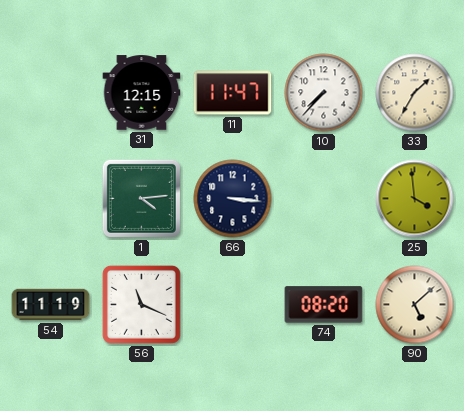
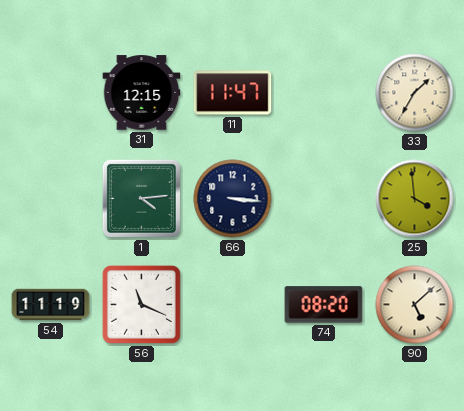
10: 7:37 -> none (324, 93)
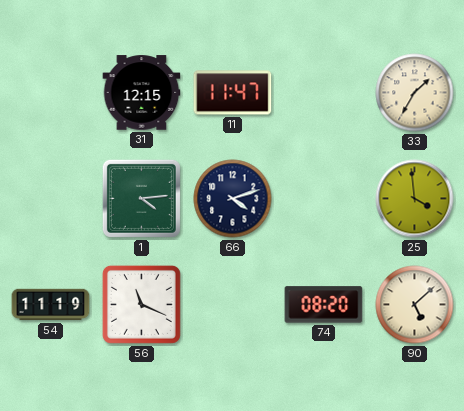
66: 3:16 -> 4:12 (233, 199)
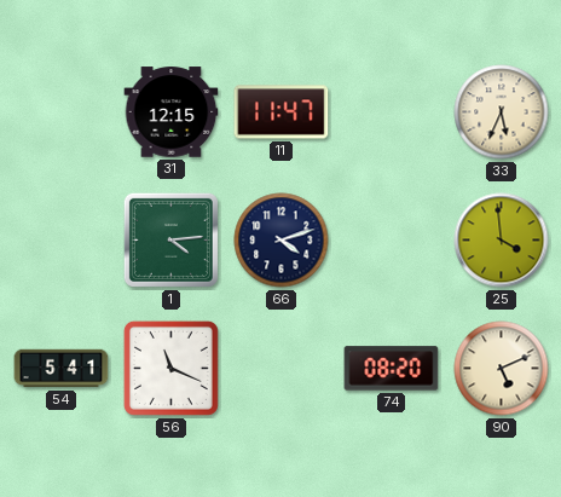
33: 1:35 -> 5:34 (502, 112)
54: 11:19 -> 5:41 (62, 369)
90: 5:08 -> 5:11 (502, 369)
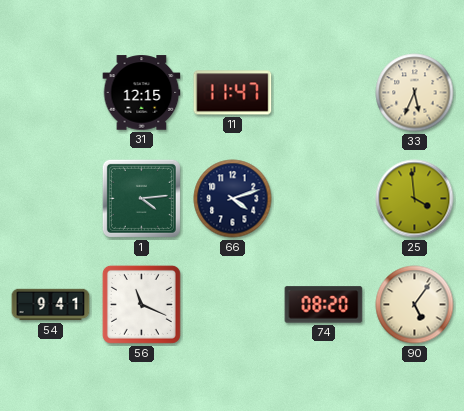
54: 5:41 -> 9:41 (51, 305)
90: 5:11 -> 5:06 (415, 305)
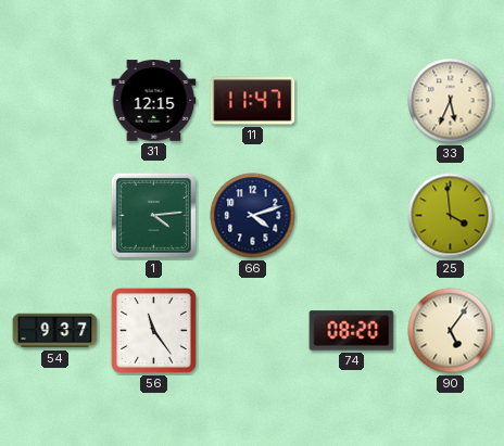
54: 9:41 -> 9:37 (55, 331)
56: 11:19 -> 11:24 (153, 330)
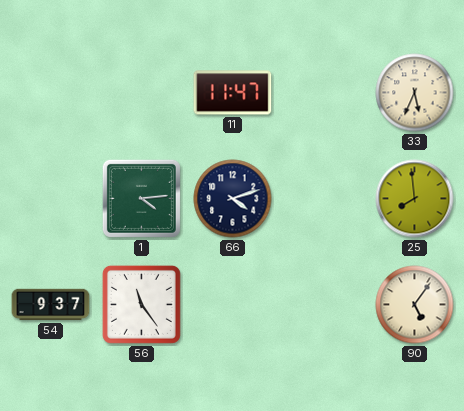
31: 12:15 -> none (154, 101)
25: 3:59 -> 7:59 (415, 199)
74: 08:20 -> none (352, 331)
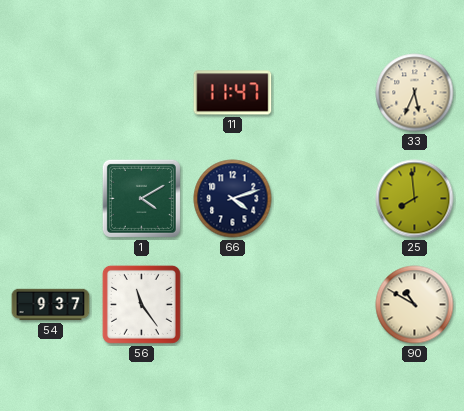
1: 4:14 -> 4:10 (141, 198)
90: 5:06 -> 10:50 (415, 305)
